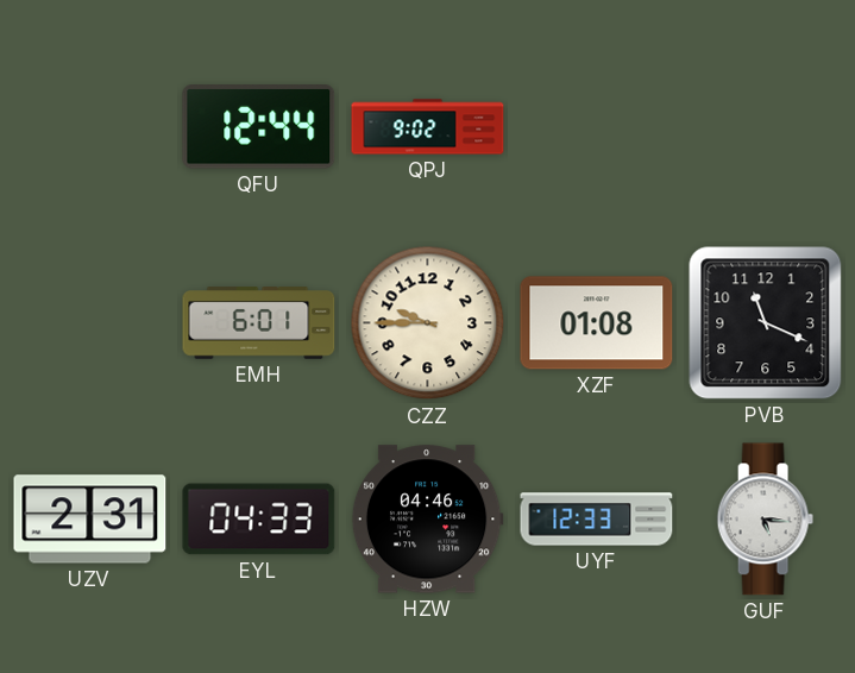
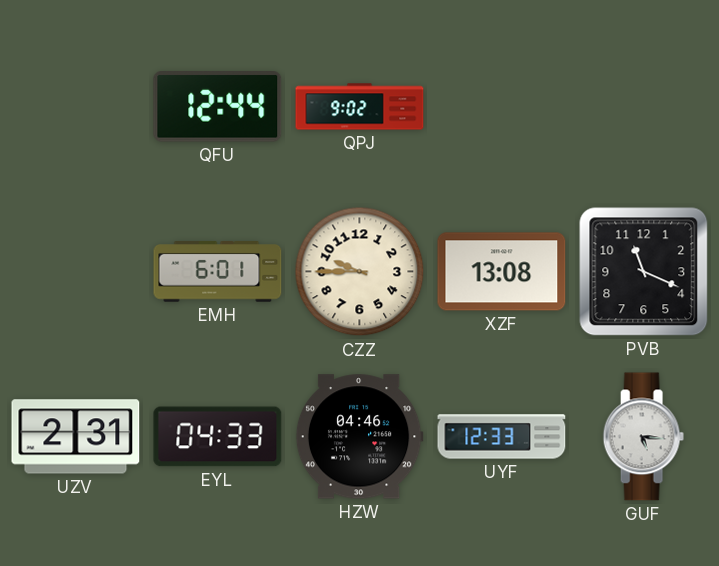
XZF: 01:08 -> 13:08 (502, 272)
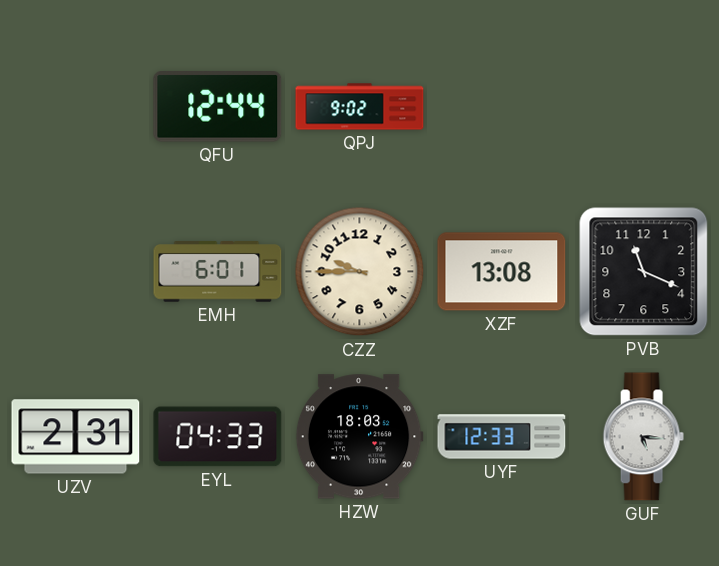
HZW: 04:46 -> 18:03 (359, 437)
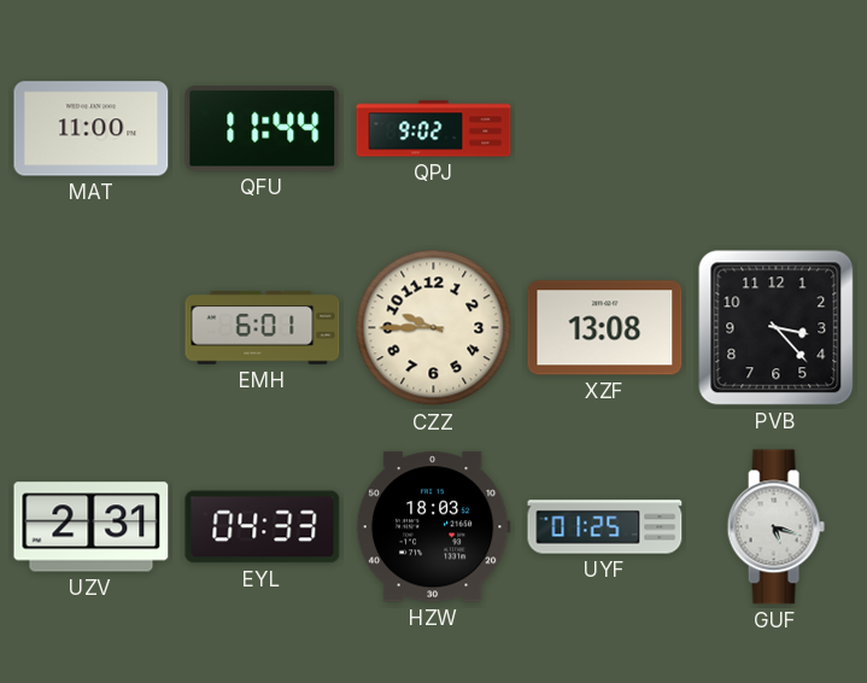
MAT: none -> 11:00 (92, 129)
QFU: 12:44 -> 11:44 (263, 129)
PVB: 11:19 -> 3:23 (777, 328)
UYF: 12:33 -> 01:25 (605, 527)
GUF: 5:16 -> 5:18 (775, 527)
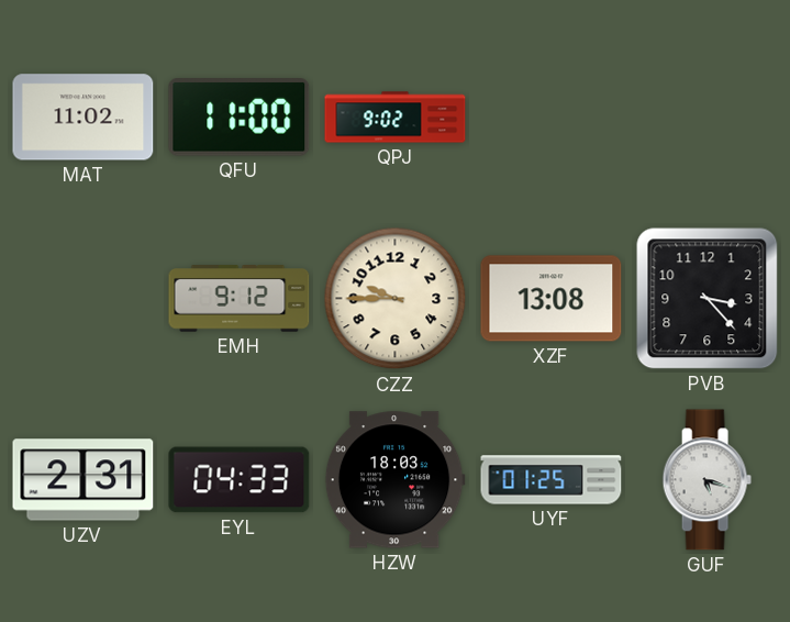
MAT: 11:00 -> 11:02 (84, 118)
QFU: 11:44 -> 11:00 (240, 118)
EMH: 6:01 -> 9:12 (240, 299)
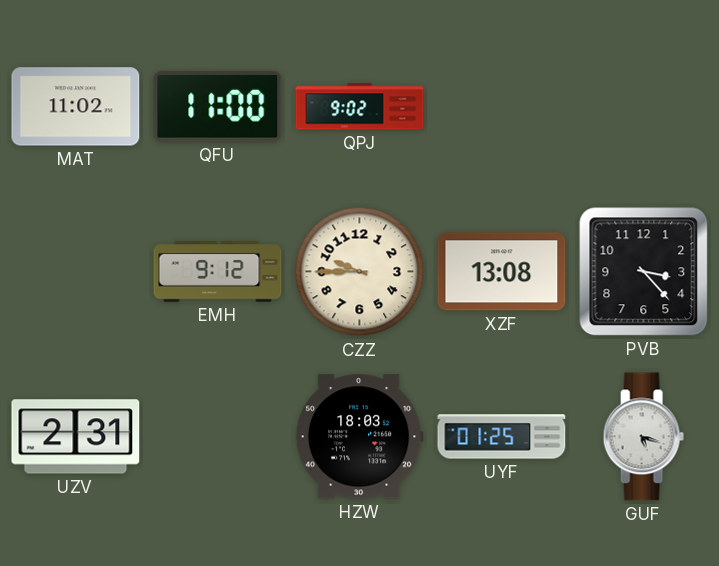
EYL: 04:33 -> none (240, 480)
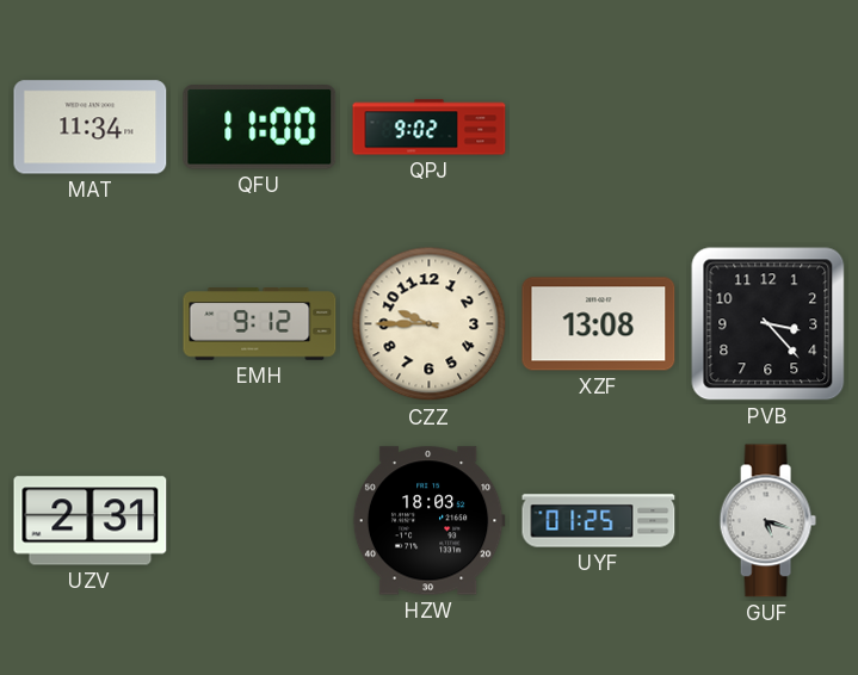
MAT: 11:02 -> 11:34 (91, 128)
